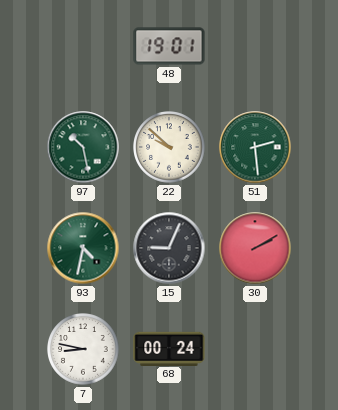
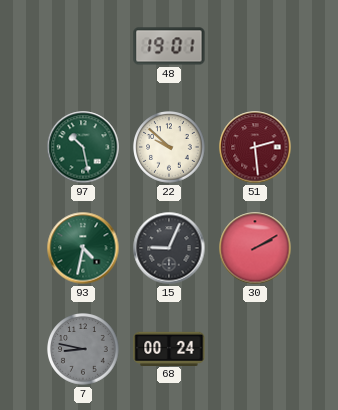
51 dial: green -> burgundy (255, 147)
7 dial: white -> grey (83, 349)
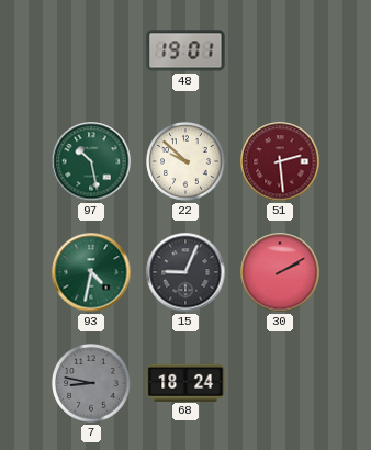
68: 00:24 -> 18:24 (185, 382)
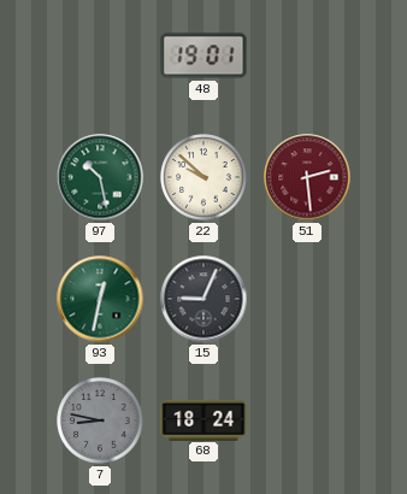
93: 4:32 -> 12:32 (100, 299)
30: 2:10 -> none (280, 272)
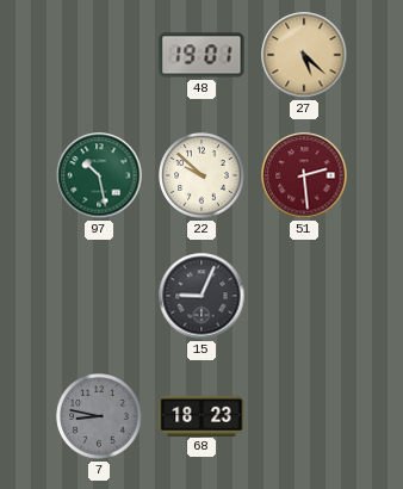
27: none -> 5:22 (304, 55)
93: 12:32 -> none (100, 299)
68: 18:24 -> 18:23 (201, 415)
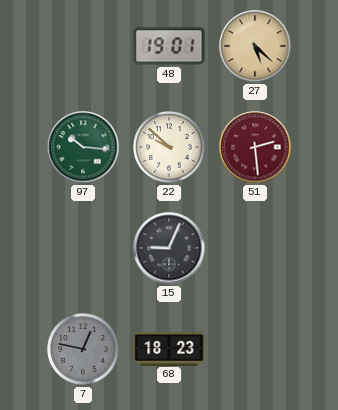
97: 10:28 -> 10:16 (83, 147)
7: 8:47 -> 12:47 (83, 349)
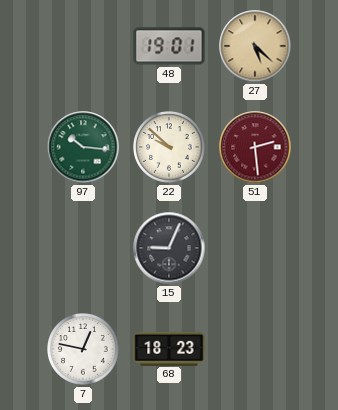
7 dial: grey -> white (83, 349)
